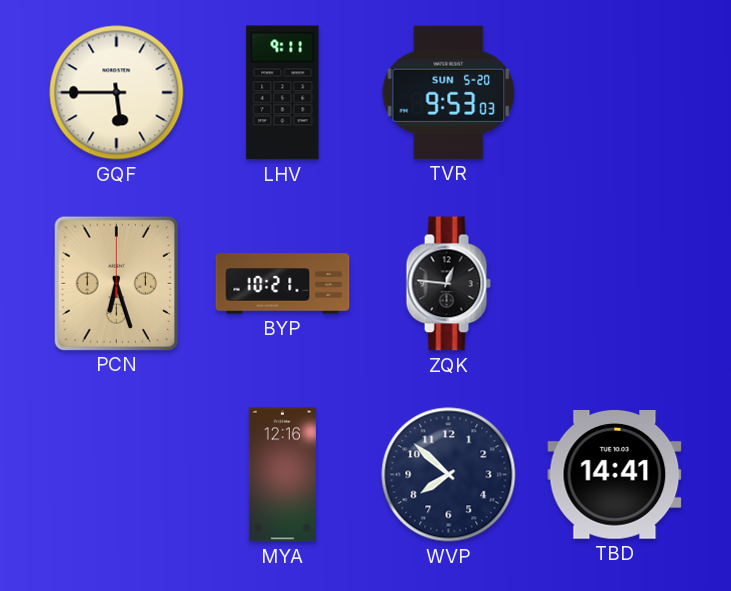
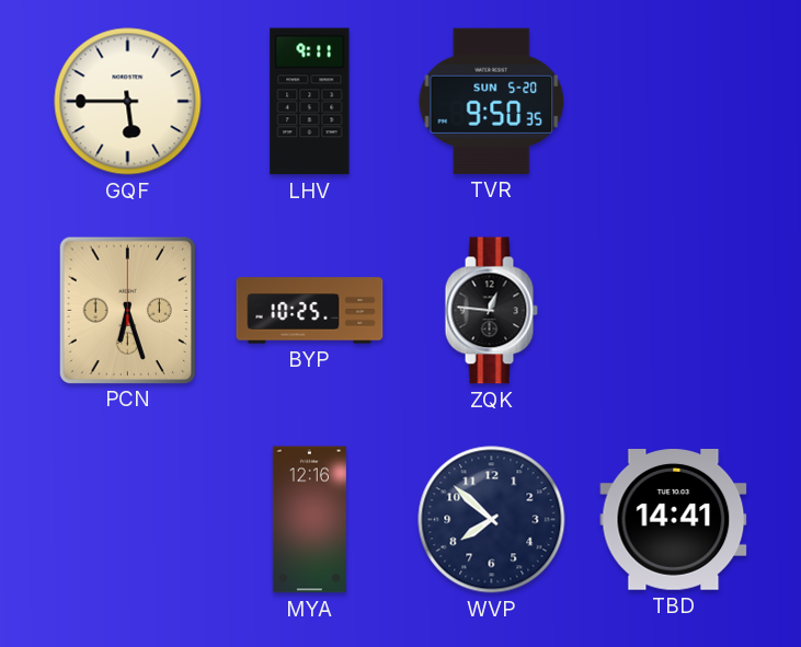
TVR: 9:53 -> 9:50 (492, 101)
BYP: 10:21 -> 10:25 (310, 311)
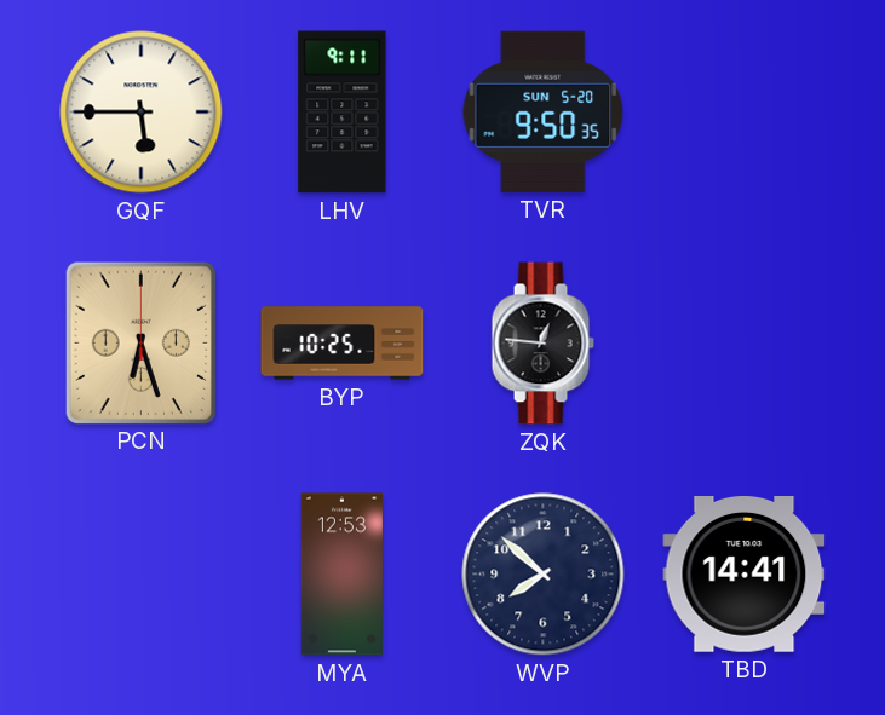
MYA: 12:16 -> 12:53 (341, 575)
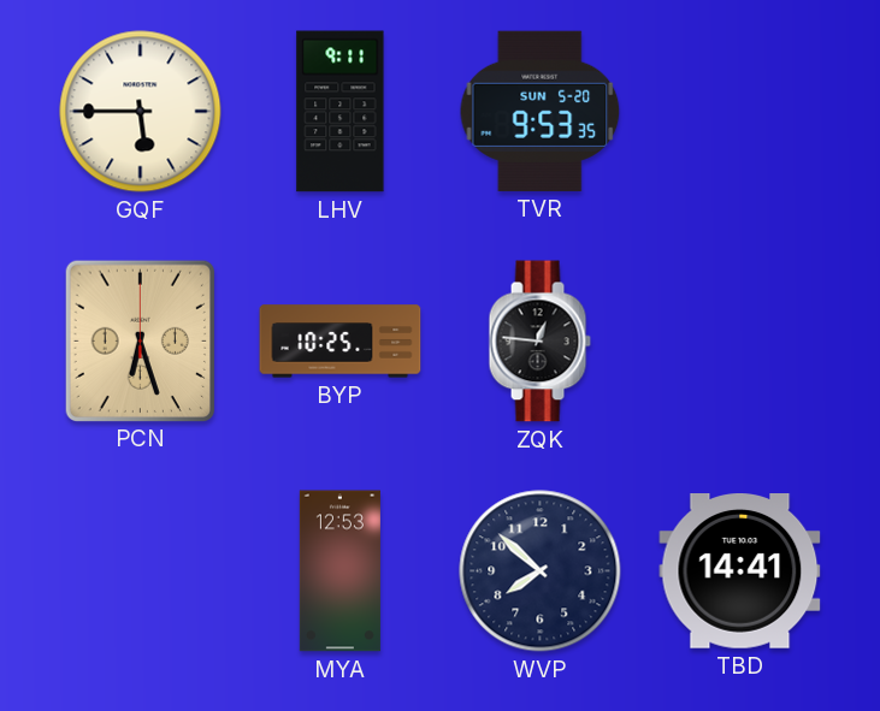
TVR: 9:50 -> 9:53 (541, 111)
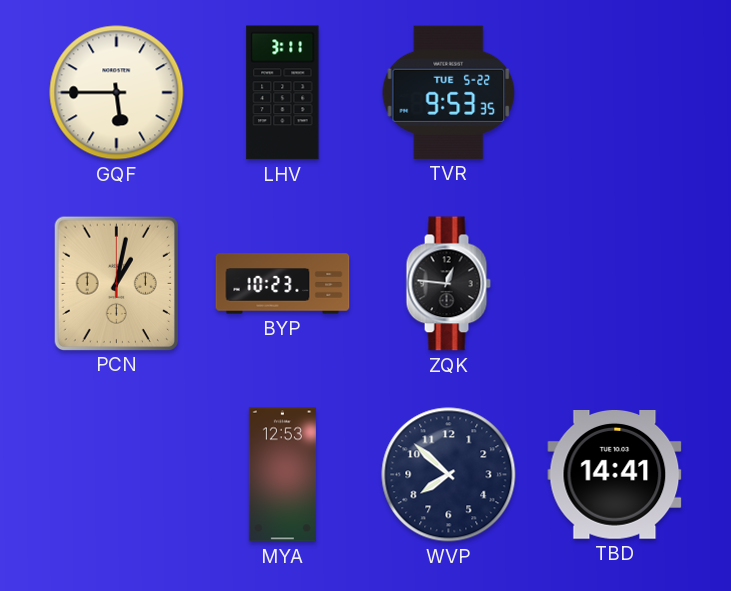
LHV: 9:11 -> 3:11 (283, 93)
TVR date: SUN 5-20 -> TUE 5-22 (449, 92)
PCN: 6:27 -> 1:02 (116, 283)
BYP: 10:25 -> 10:23 (283, 284)
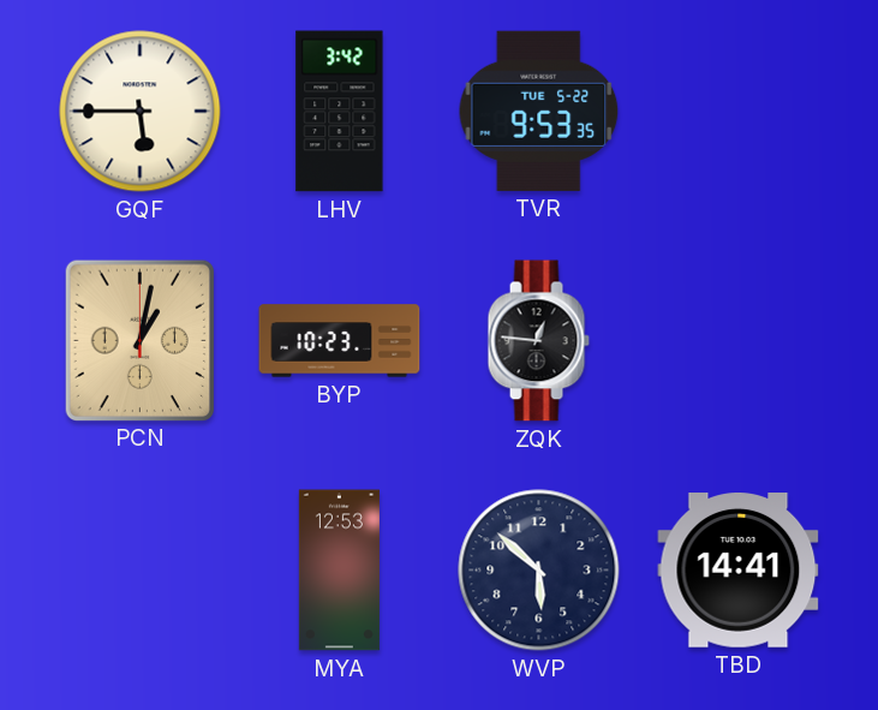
LHV: 3:11 -> 3:42 (340, 112)
WVP: 7:52 -> 5:52 (539, 571)
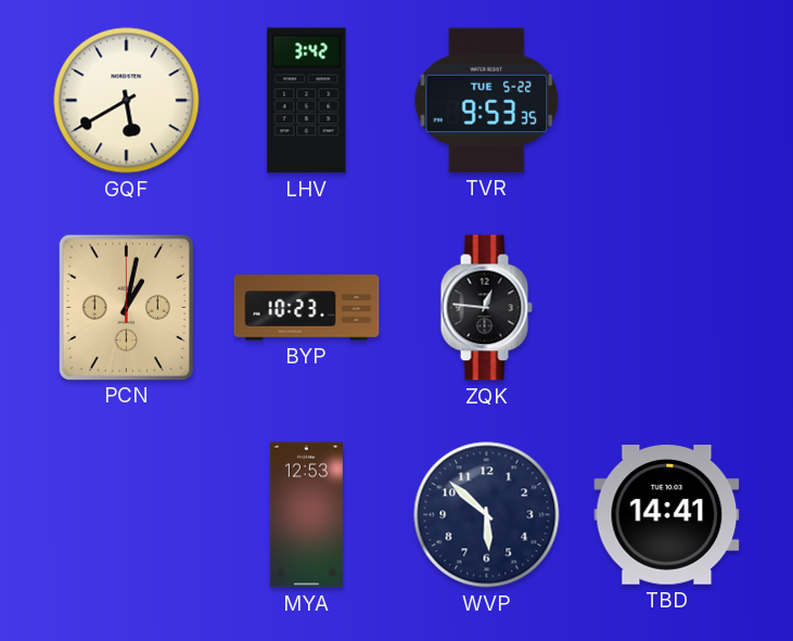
GQF: 5:45 -> 5:40 (127, 101)
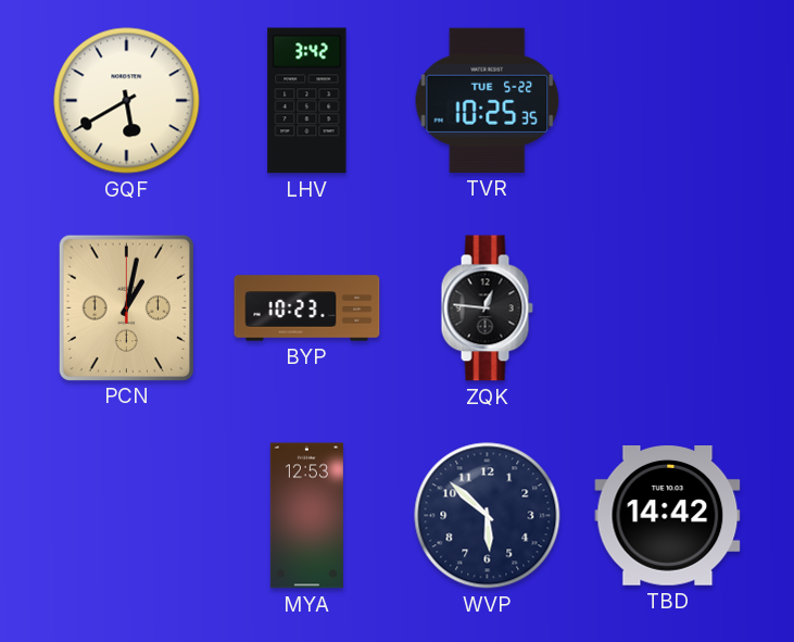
TVR: 9:53 -> 10:25 (488, 100)
TBD: 14:41 -> 14:42 (668, 516)
